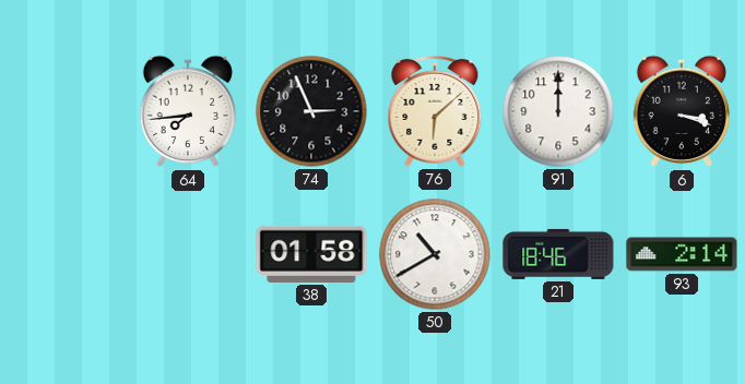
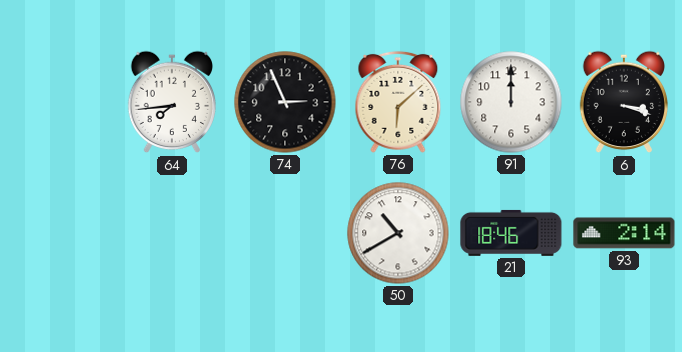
38: 01:58 -> none (311, 254)
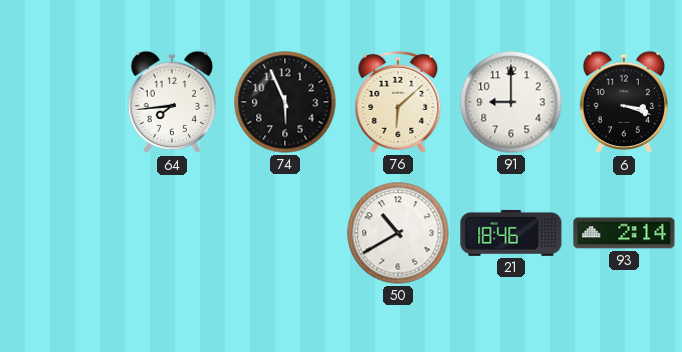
74: 2:56 -> 5:56 (285, 102)
91: 12:00 -> 9:00 (511, 102)
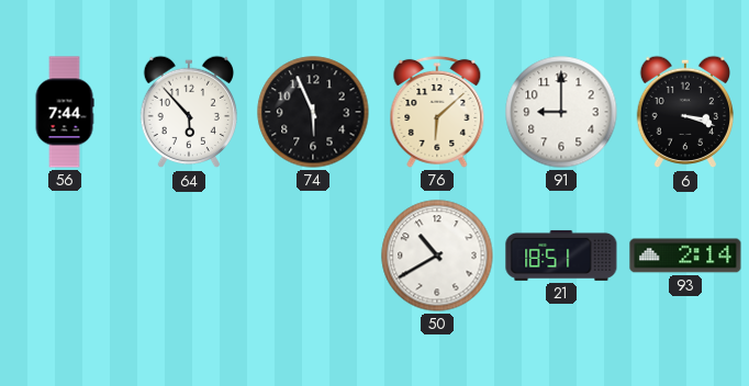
56: none -> 7:44 (65, 112)
64: 7:44 -> 5:53 (188, 112)
21: 18:46 -> 18:51 (561, 256)
